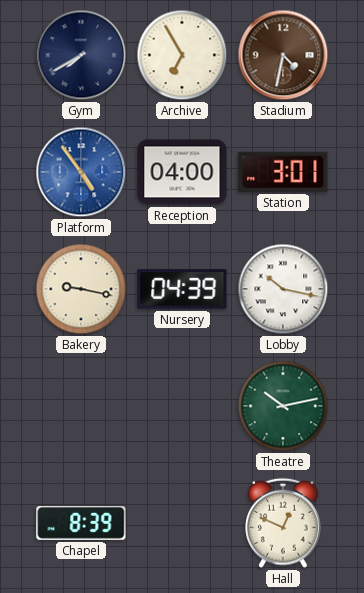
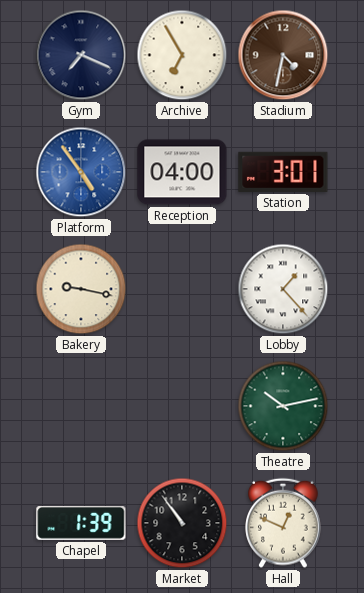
Gym: 7:40 -> 7:19 (81, 55)
Nursery: 04:39 -> none (182, 289)
Lobby: 10:17 -> 1:23 (283, 289)
Chapel: 8:39 -> 1:39 (81, 524)
Market: none -> 10:54 (182, 523)
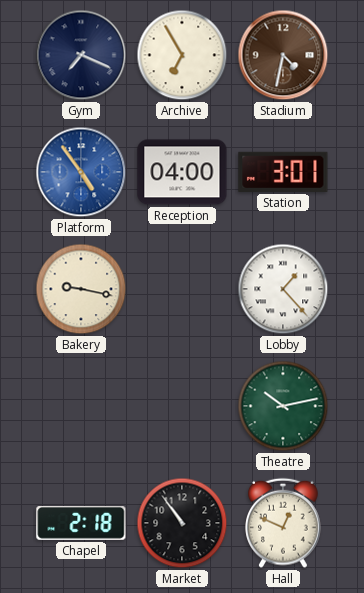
Chapel: 1:39 -> 2:18 (81, 524)
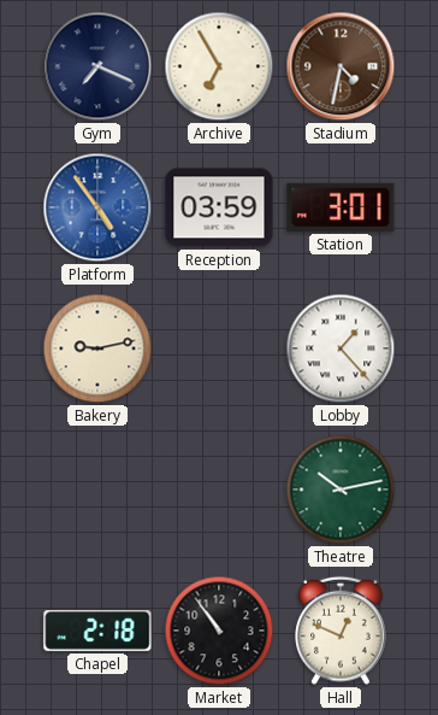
Reception: 04:00 -> 03:59 (219, 207)
Bakery: 9:17 -> 9:13 (97, 348)
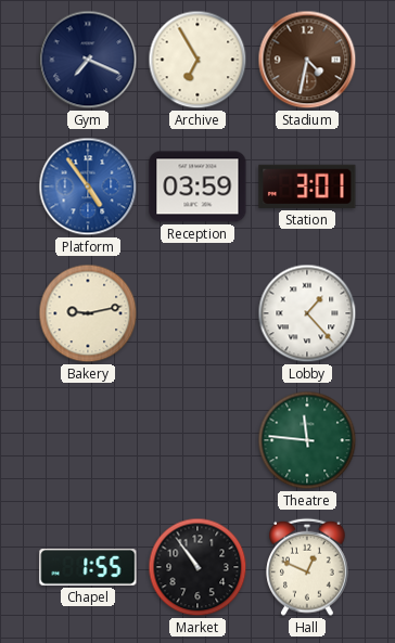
Theatre: 10:13 -> 11:46 (307, 440)
Chapel: 2:18 -> 1:55 (88, 568)
